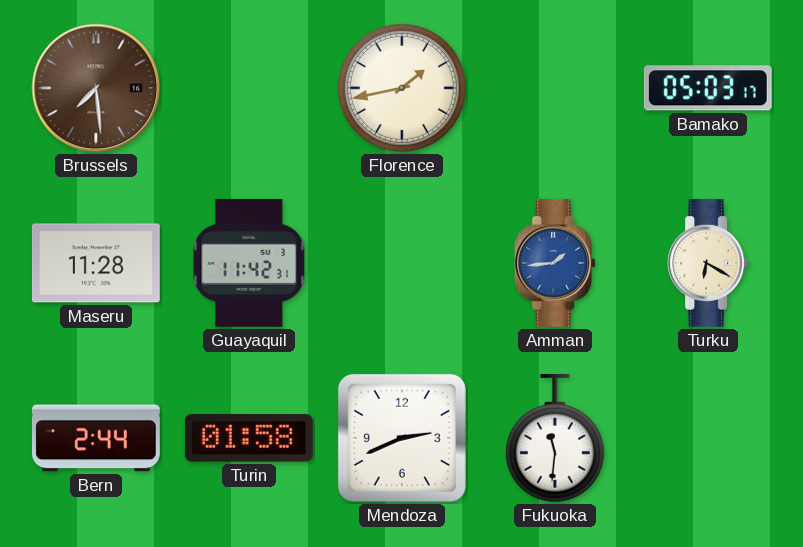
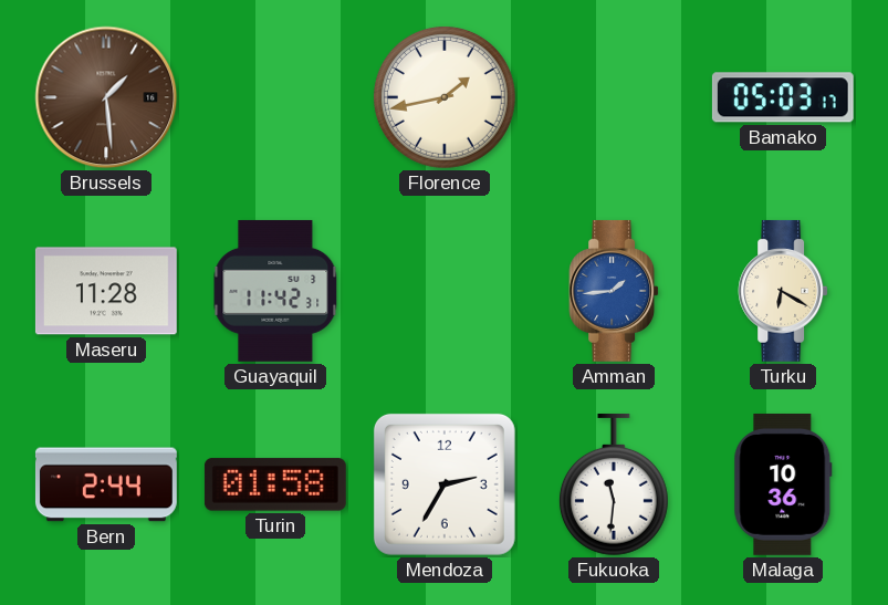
Brussels: 7:29 -> 1:29 (106, 97)
Mendoza: 2:41 -> 2:35 (445, 484)
Malaga: none -> 10:36 (783, 484)
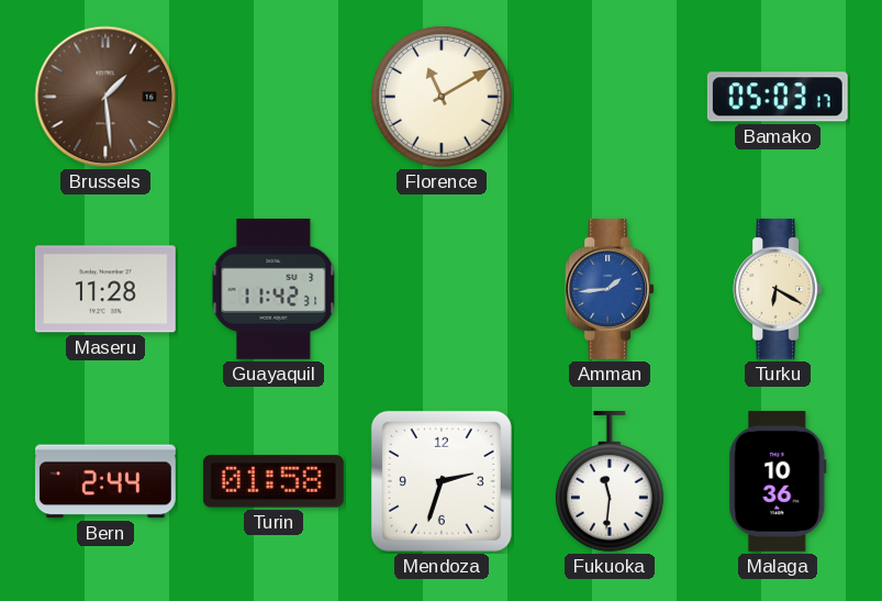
Florence: 1:43 -> 11:10 (442, 97)
Mendoza: 2:35 -> 2:33 (442, 481)
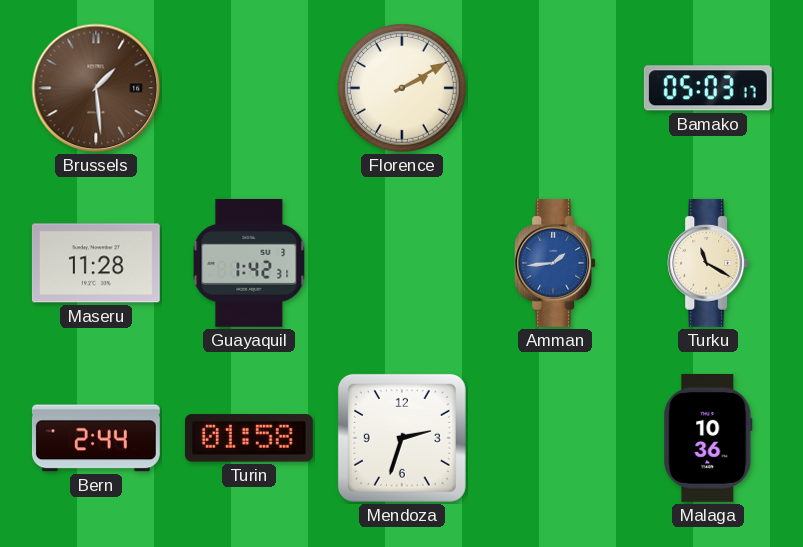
Florence: 11:10 -> 2:10 (402, 88)
Guayaquil: 11:42 -> 1:42 (249, 263)
Turku: 6:20 -> 11:20 (708, 263)
Fukuoka: 11:31 -> none (610, 481)
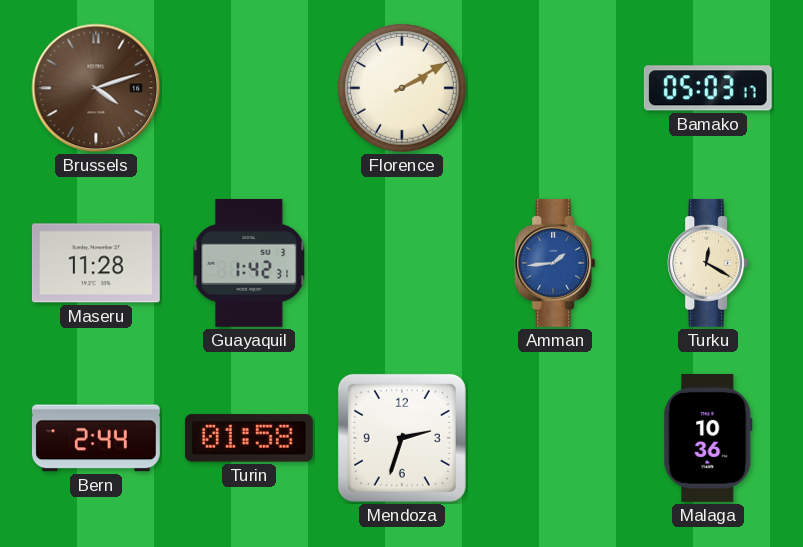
Brussels: 1:29 -> 4:12 (96, 88)
Turku: 11:20 -> 12:20 (708, 263)
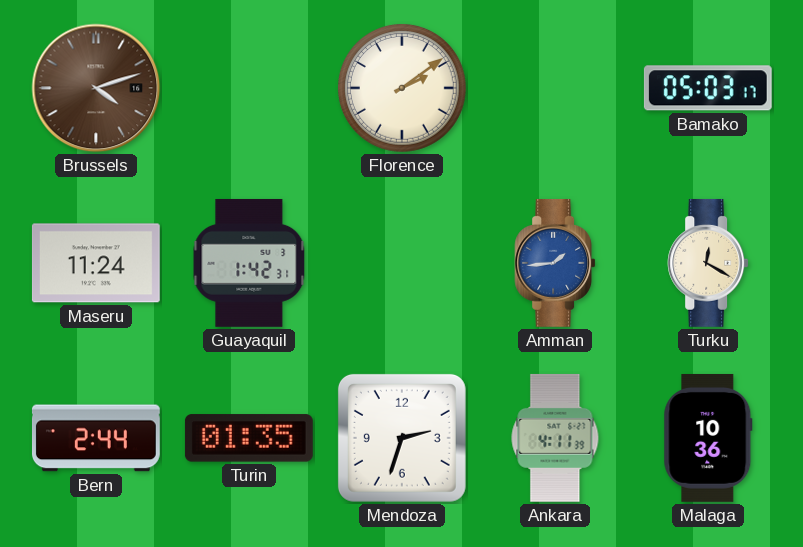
Florence: 2:10 -> 2:09 (402, 88)
Maseru: 11:28 -> 11:24 (96, 263)
Turin: 01:58 -> 01:35 (249, 438)
Ankara: none -> 4:11 (555, 438)
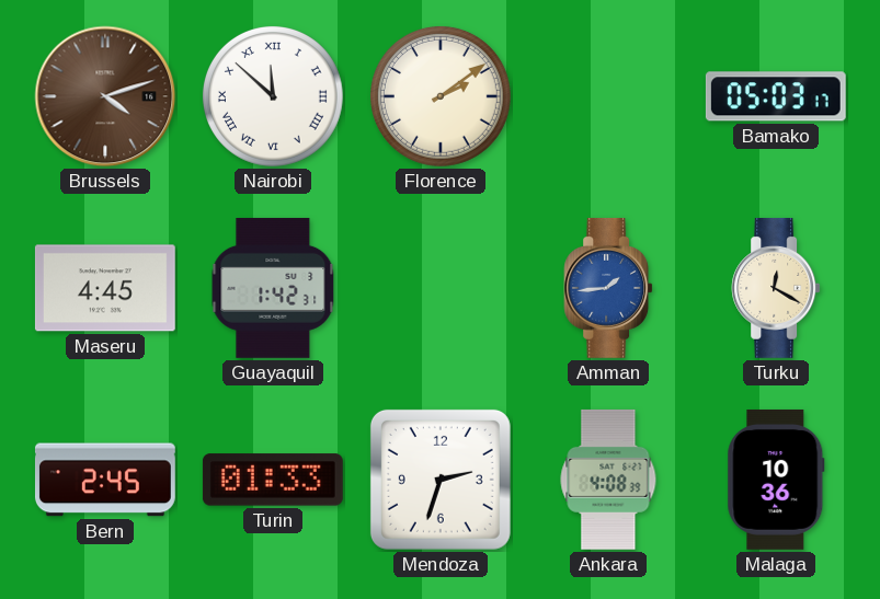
Nairobi: none -> 11:52 (273, 96)
Maseru: 11:24 -> 4:45 (105, 288)
Bern: 2:44 -> 2:45 (105, 480)
Turin: 01:35 -> 01:33 (273, 480)
Ankara: 4:11 -> 4:08 (608, 480)
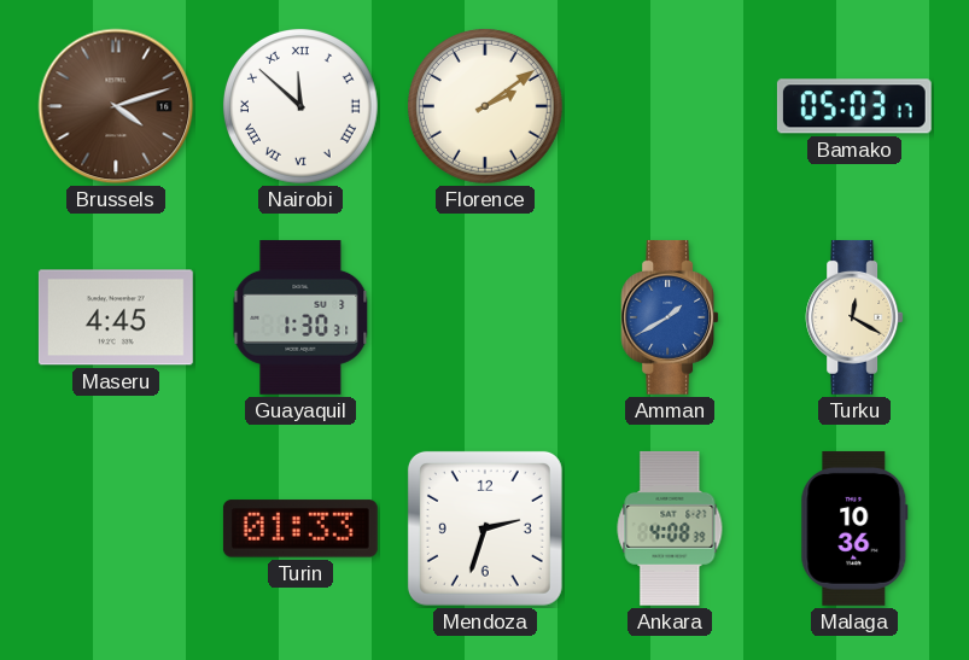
Guayaquil: 1:42 -> 1:30 (300, 317)
Amman: 1:44 -> 1:40 (670, 317)
Bern: 2:45 -> none (105, 480)
